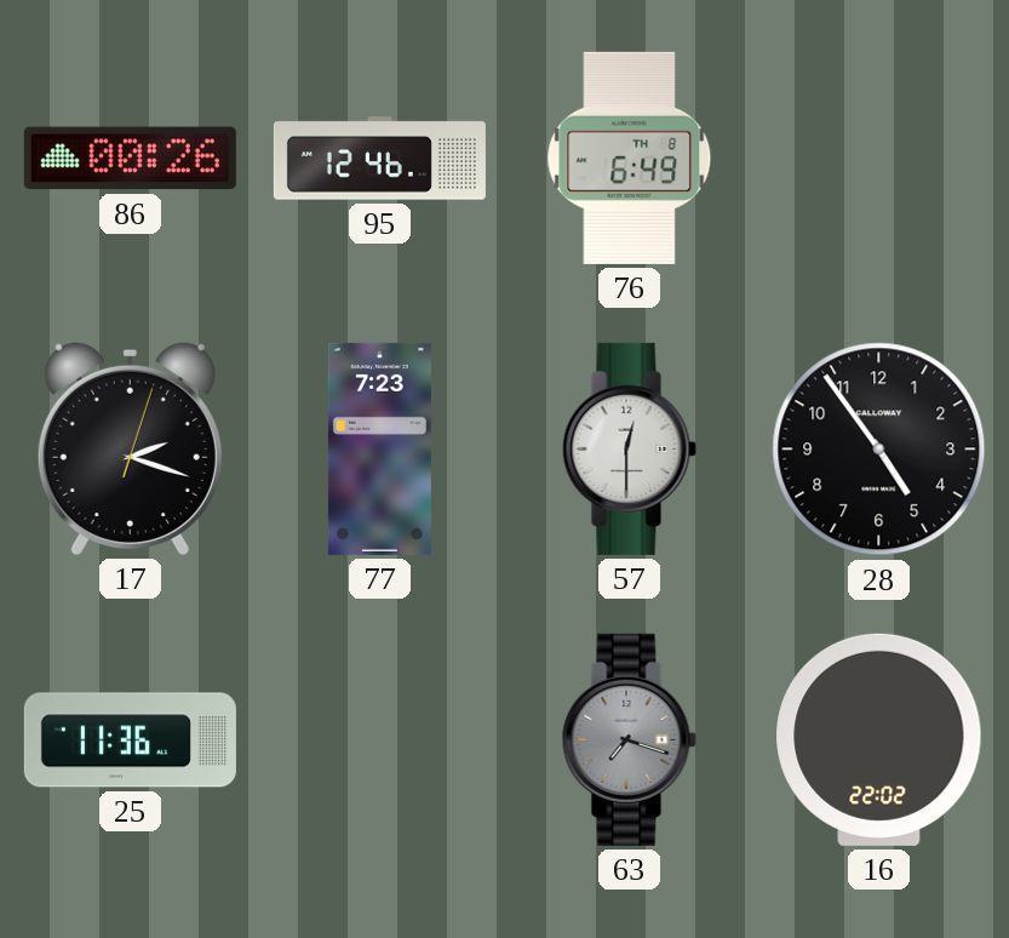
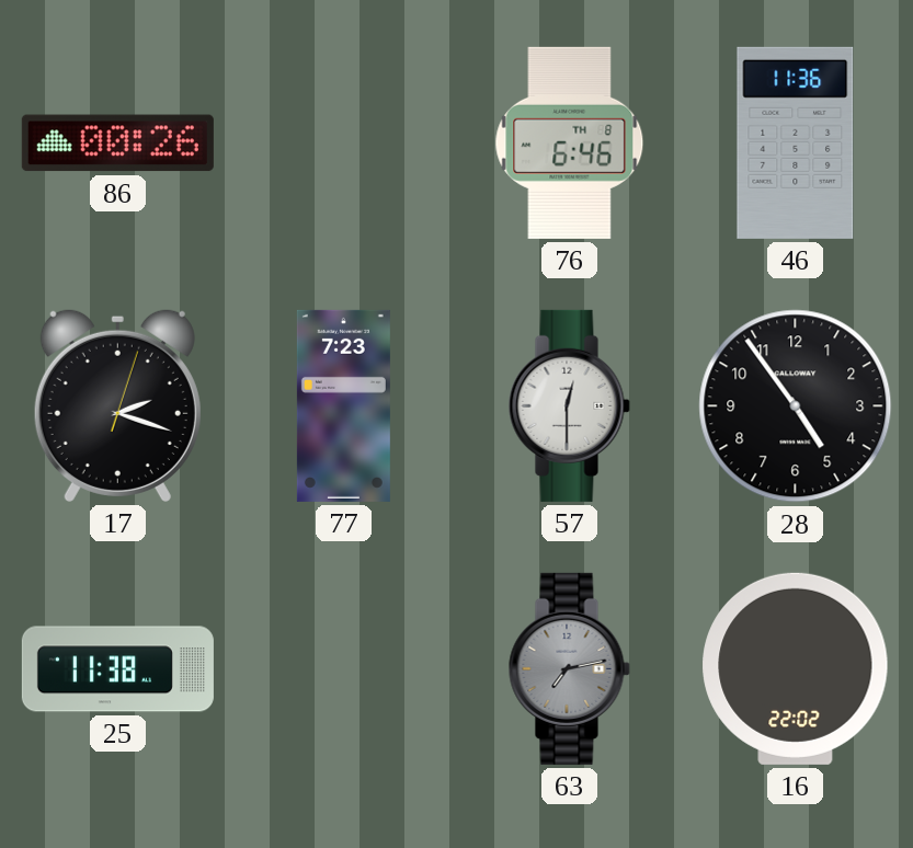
95: 12:46 -> none (379, 159)
76: 6:49 -> 6:46 (570, 142)
46: none -> 11:36 (796, 142)
25: 11:36 -> 11:38 (117, 669)
63: 7:18 -> 7:13 (569, 668)
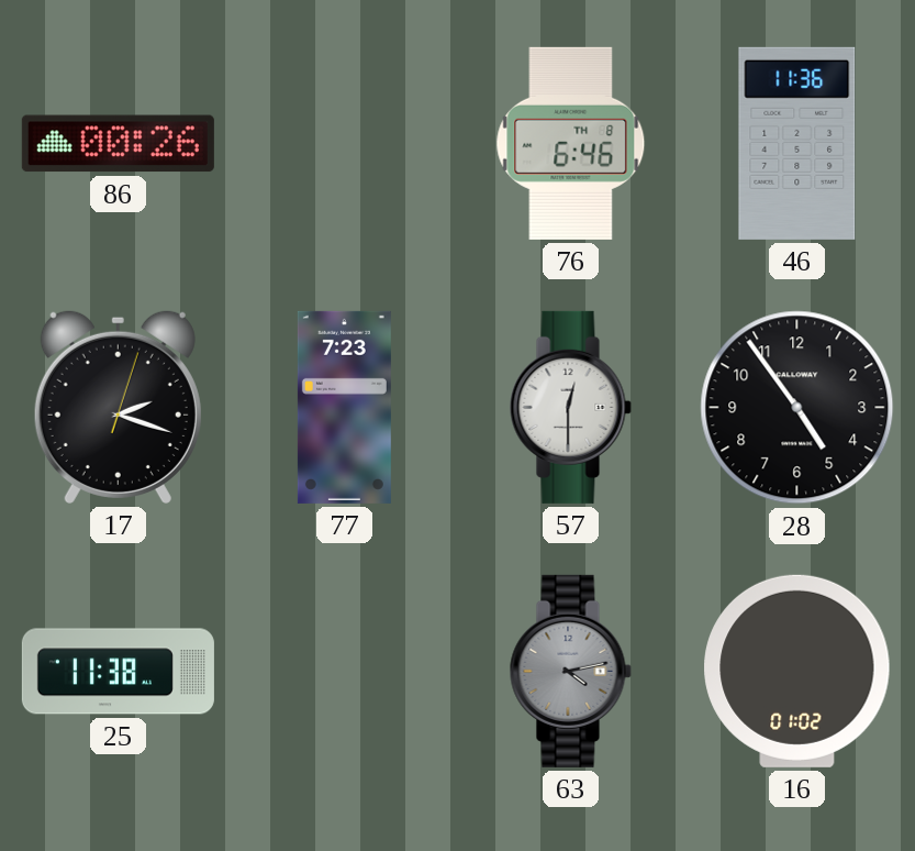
63: 7:13 -> 4:13 (570, 671)
16: 22:02 -> 01:02 (797, 671)
